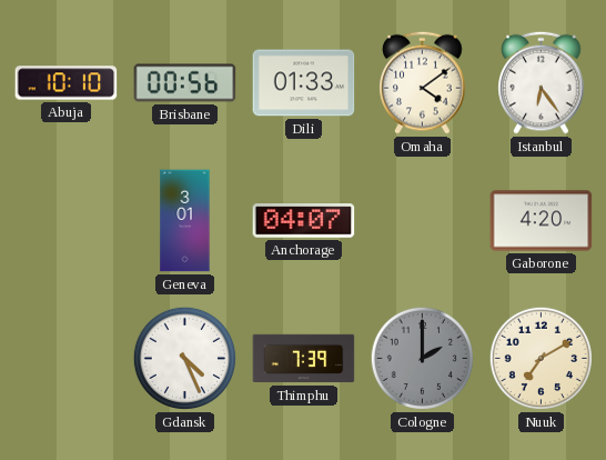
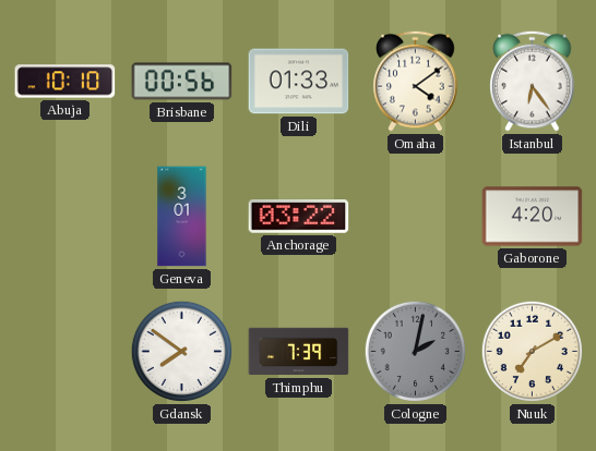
Anchorage: 04:07 -> 03:22 (299, 217)
Gdansk: 4:26 -> 7:51 (181, 351)
Cologne: 2:00 -> 2:02 (415, 351)
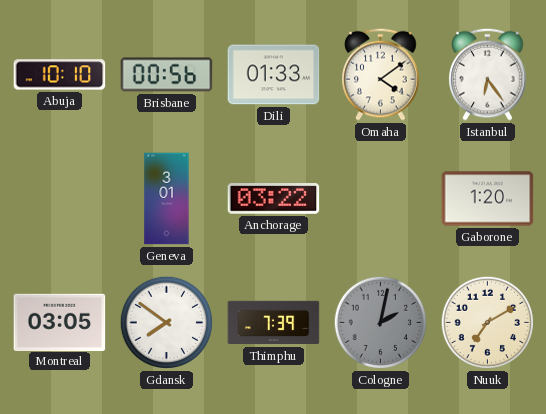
Gaborone: 4:20 -> 1:20 (488, 199)
Montreal: none -> 03:05 (60, 322)
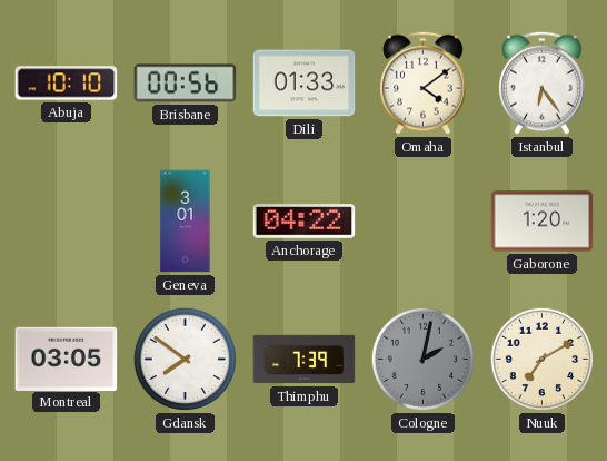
Anchorage: 03:22 -> 04:22 (305, 222)
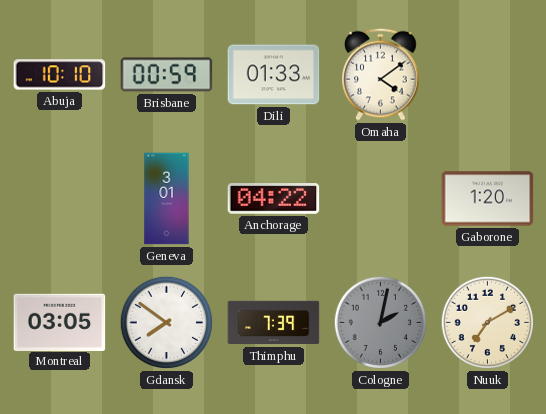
Brisbane: 00:56 -> 00:59 (167, 75)
Istanbul: 6:24 -> none (543, 82)
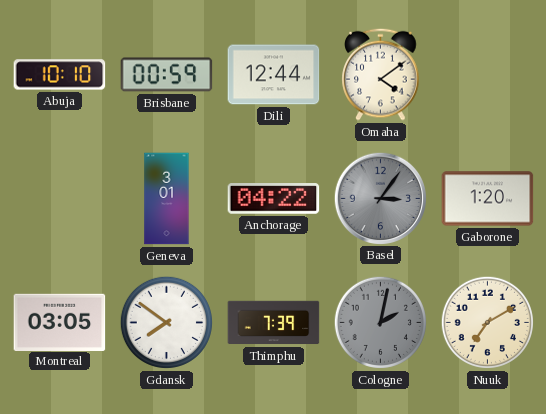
Dili: 01:33 -> 12:44 (274, 75)
Basel: none -> 3:06 (380, 198)
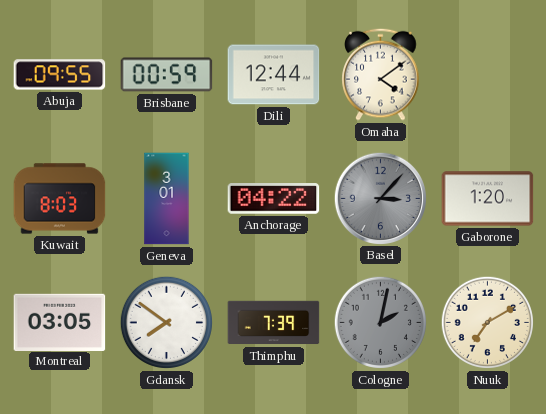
Abuja: 10:10 -> 09:55 (60, 75)
Kuwait: none -> 8:03 (60, 199)
Basel: 3:06 -> 3:07 (380, 198)
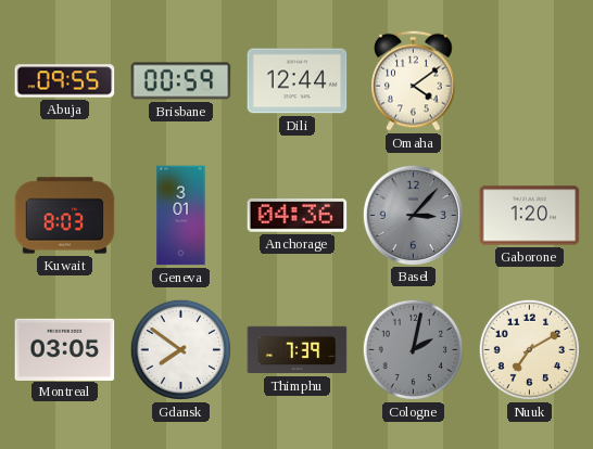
Anchorage: 04:22 -> 04:36 (298, 216)
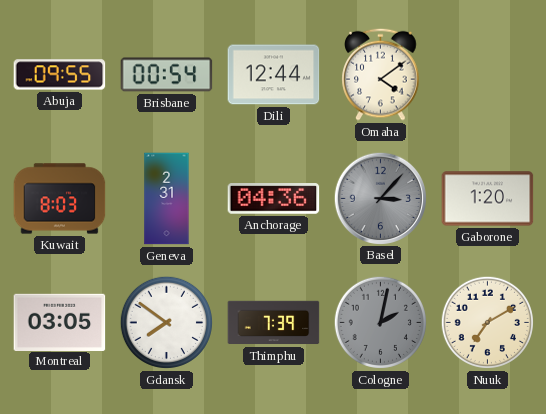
Brisbane: 00:59 -> 00:54 (167, 75)
Geneva: 3:01 -> 2:31 (167, 199)
